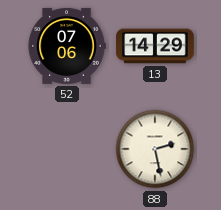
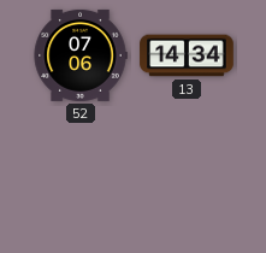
13: 14:29 -> 14:34 (187, 55)
88: 2:28 -> none (155, 149)
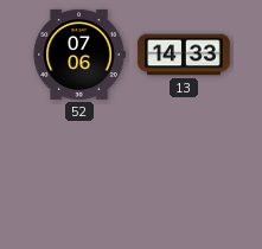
13: 14:34 -> 14:33 (184, 55)
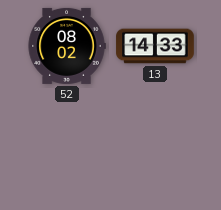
52: 07:06 -> 08:02 (67, 46)
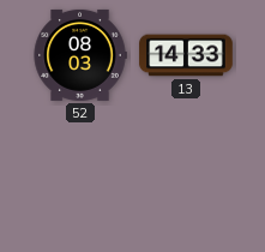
52: 08:02 -> 08:03 (80, 55)
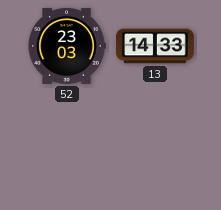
52: 08:03 -> 23:03 (67, 46)
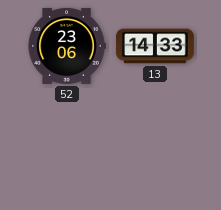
52: 23:03 -> 23:06 (67, 46)
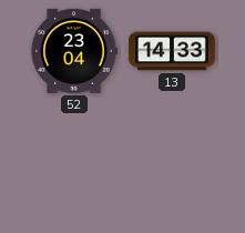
52: 23:06 -> 23:04 (74, 51)
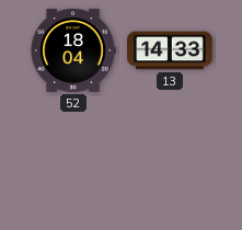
52: 23:04 -> 18:04 (73, 50)
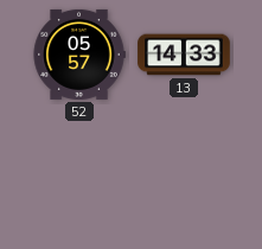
52: 18:04 -> 05:57 (79, 55)
